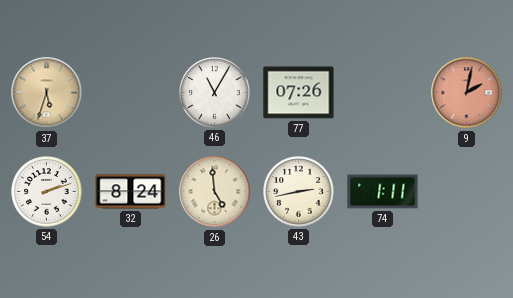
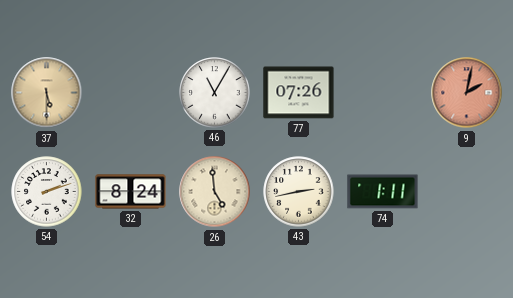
37: 5:33 -> 5:30 (47, 93)
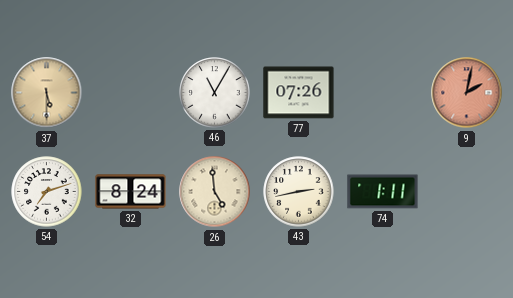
54: 2:12 -> 7:12 (47, 192)
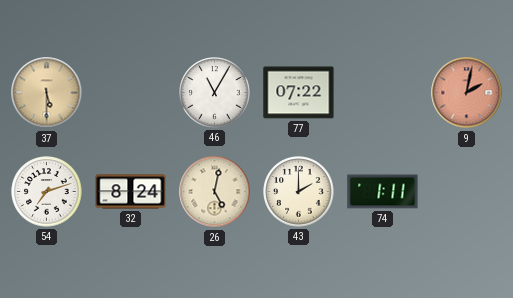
77: 07:26 -> 07:22 (299, 93)
26: 4:59 -> 5:02 (215, 192)
43: 2:43 -> 2:00 (299, 192)
